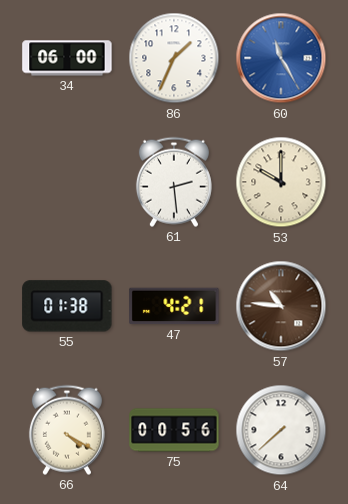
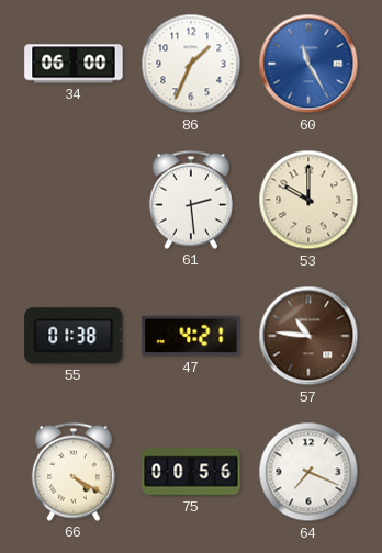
64: 7:38 -> 7:19 (308, 472)
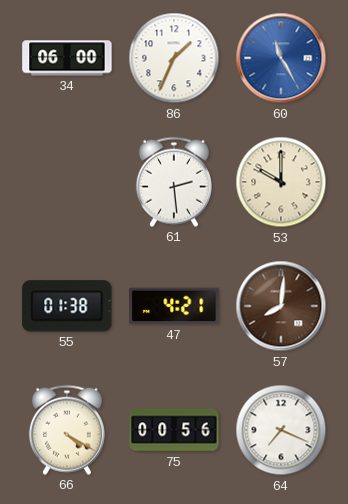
57: 10:46 -> 8:01 (281, 306)
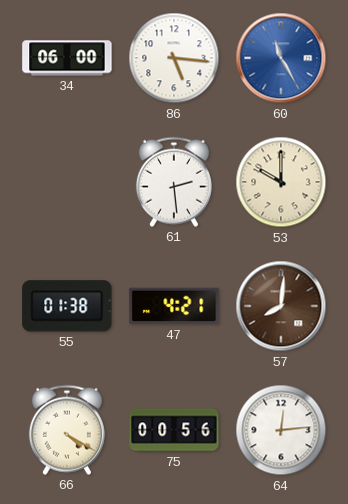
86: 1:34 -> 5:16 (174, 58)
64: 7:19 -> 12:14 (281, 430)
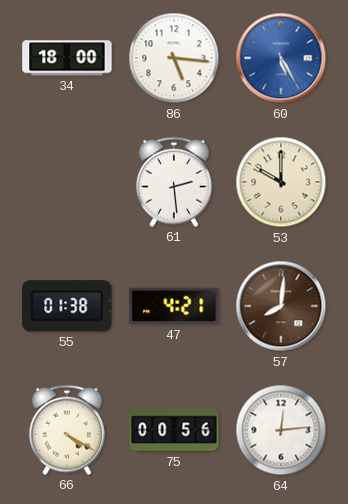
34: 06:00 -> 18:00 (67, 58)
60: 11:25 -> 5:25 (281, 58)
